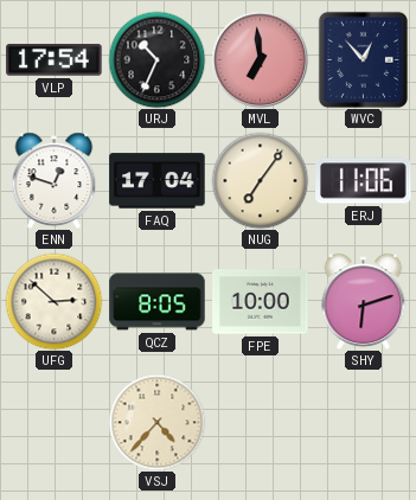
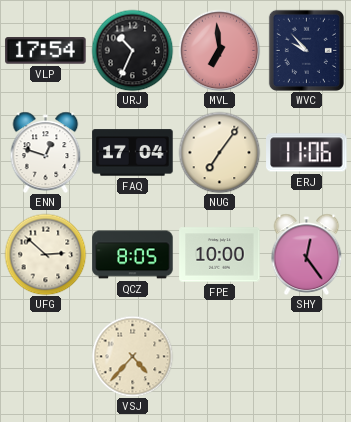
WVC: 12:53 -> 9:53 (306, 50)
SHY: 6:12 -> 12:24 (307, 254)
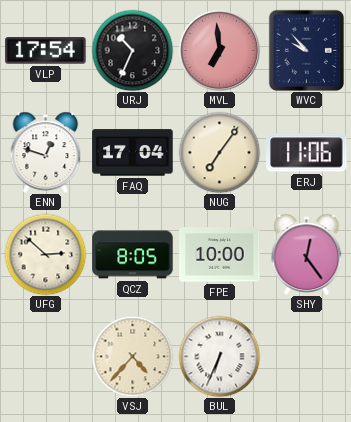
BUL: none -> 6:34 (219, 356)
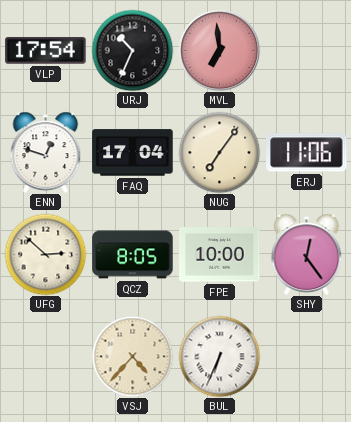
WVC: 9:53 -> none (306, 50)
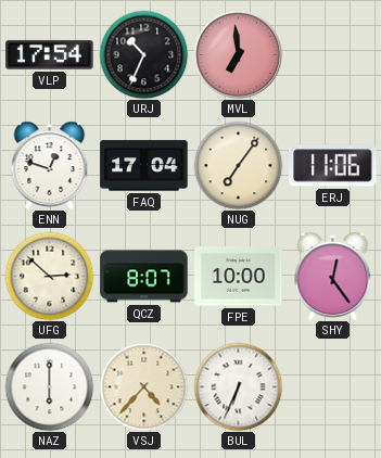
QCZ: 8:05 -> 8:07 (144, 277)
NAZ: none -> 6:00 (49, 386)
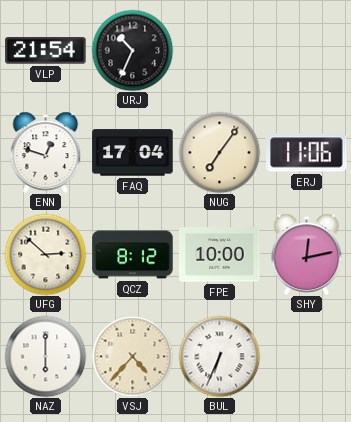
VLP: 17:54 -> 21:54 (46, 51)
MVL: 6:59 -> none (238, 54)
QCZ: 8:07 -> 8:12 (133, 255)
SHY: 12:24 -> 12:13 (307, 254)
